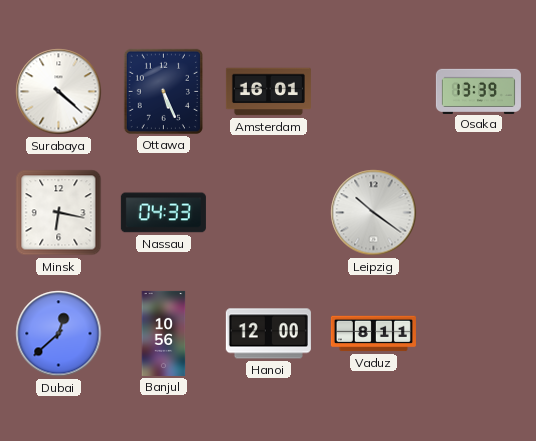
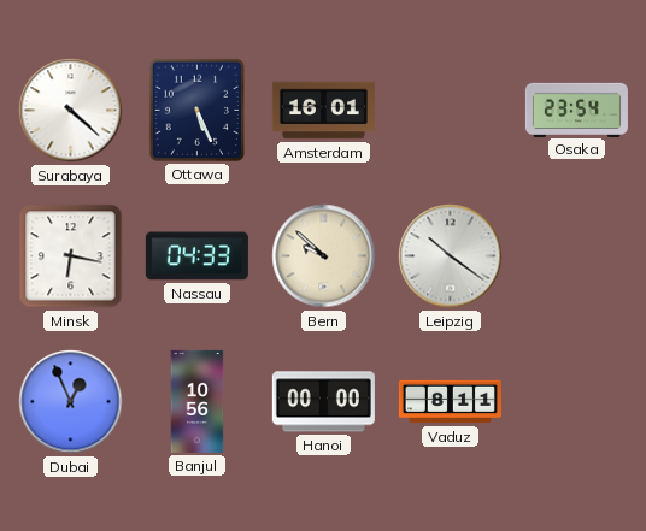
Osaka: 13:39 -> 23:54 (576, 110)
Bern: none -> 9:52 (324, 256)
Dubai: 12:38 -> 12:56 (71, 402)
Hanoi: 12:00 -> 00:00 (323, 402)
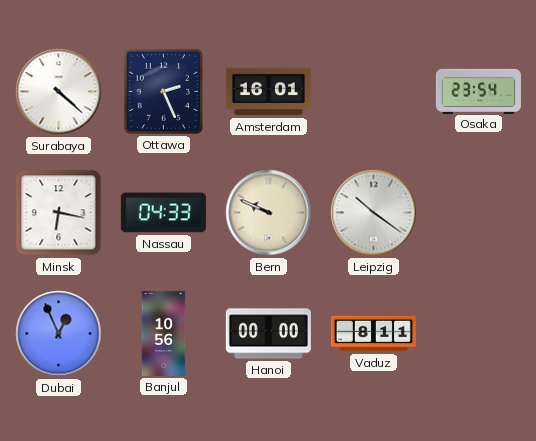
Ottawa: 5:26 -> 2:26 (163, 91)
Bern: 9:52 -> 9:49 (269, 213)
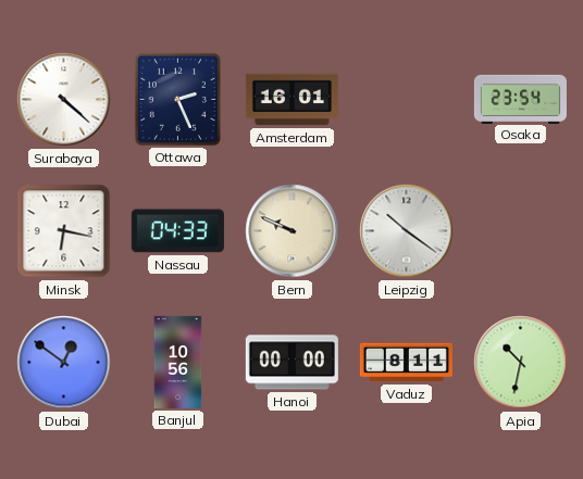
Dubai: 12:56 -> 12:51 (64, 363)
Apia: none -> 10:32 (521, 363)
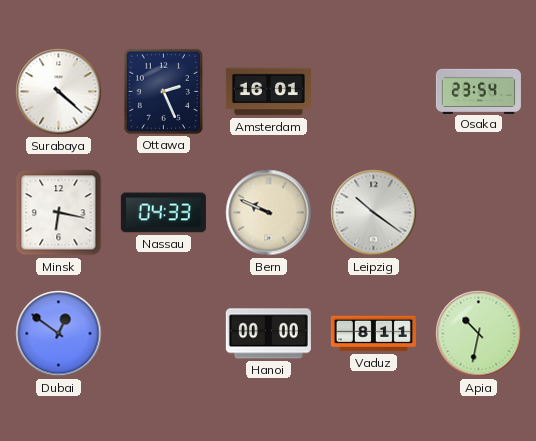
Banjul: 10:56 -> none (178, 362)
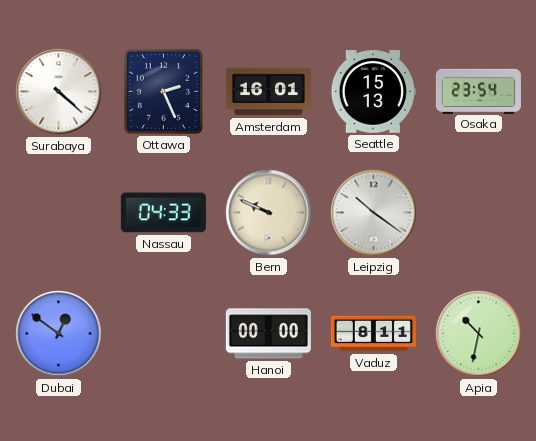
Seattle: none -> 15:13 (373, 92)
Minsk: 6:17 -> none (59, 213)
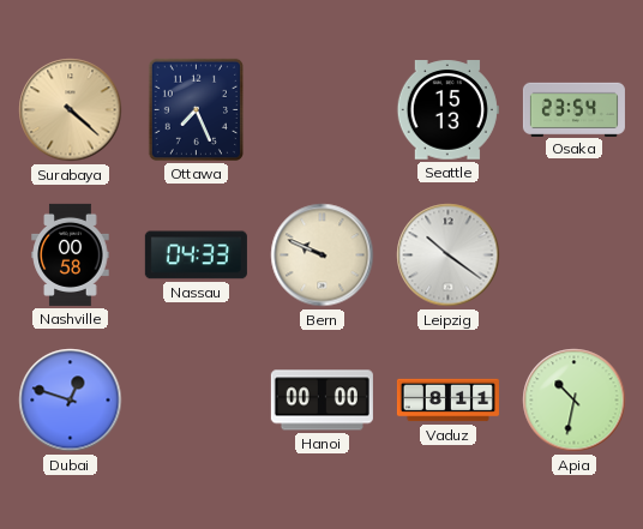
Surabaya dial: white -> champagne (71, 110)
Ottawa: 2:26 -> 7:26 (196, 109)
Amsterdam: 16:01 -> none (268, 92)
Nashville: none -> 00:58 (71, 254)
Dubai: 12:51 -> 12:48 (71, 401)
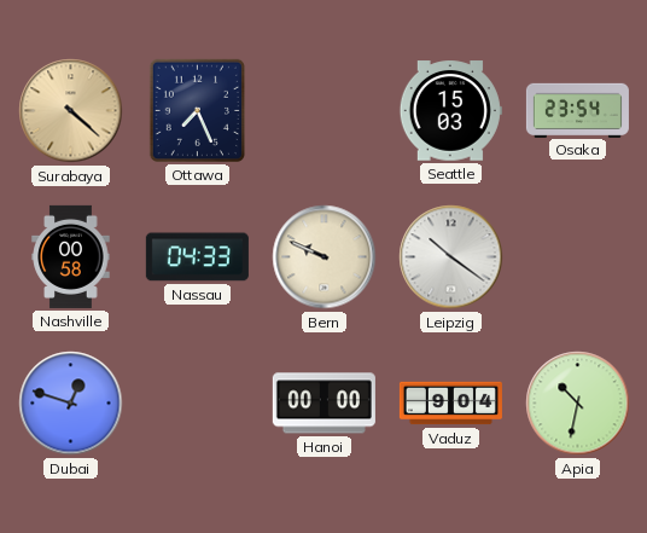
Seattle: 15:13 -> 15:03 (450, 111)
Vaduz: 8:11 -> 9:04 (450, 404)
